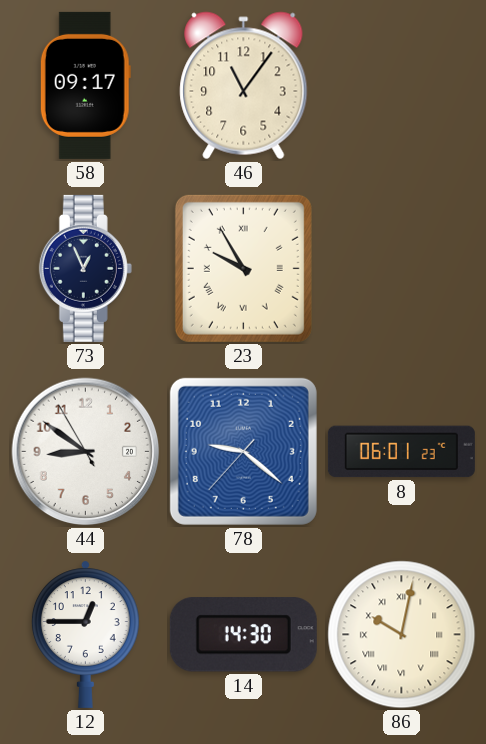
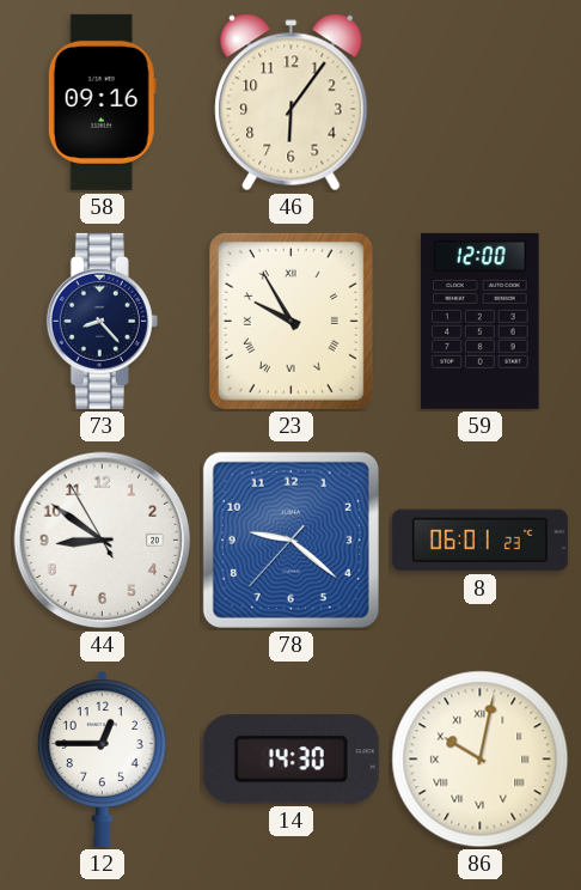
58: 09:17 -> 09:16 (102, 102)
46: 11:06 -> 6:06 (292, 103)
73: 12:56 -> 8:23 (102, 321)
59: none -> 12:00 (481, 321)
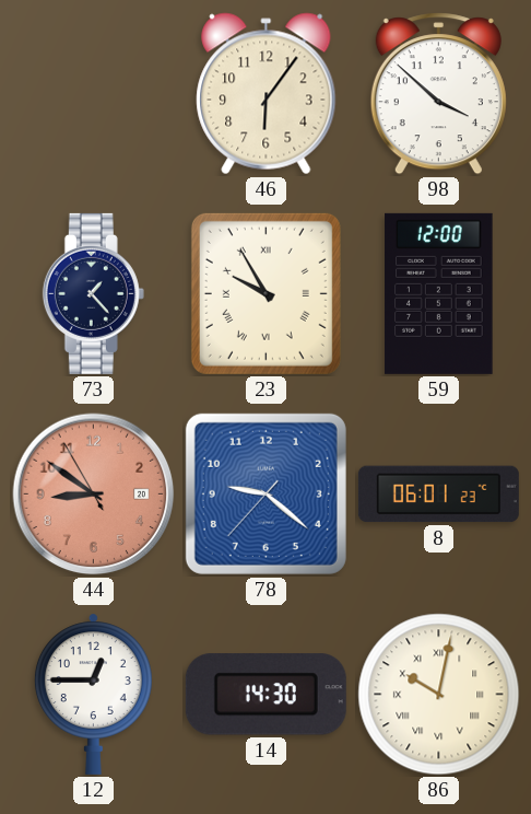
58: 09:16 -> none (102, 102)
98: none -> 3:52 (438, 94)
73: 8:23 -> 1:23 (93, 293)
44 dial: white -> salmon (94, 495)
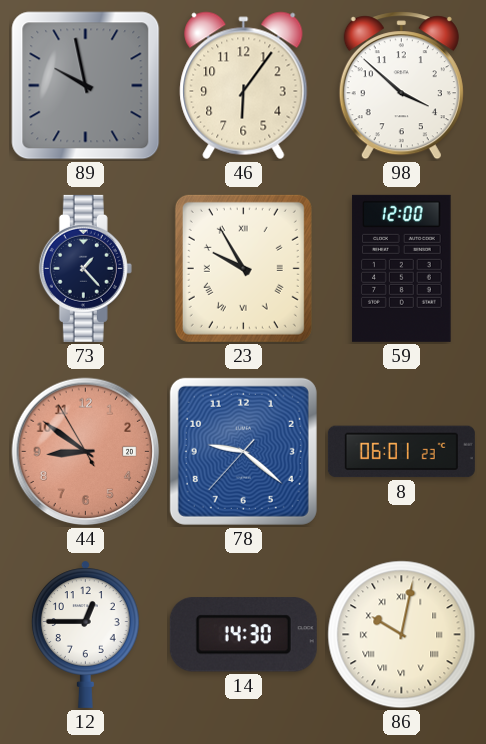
89: none -> 9:58 (86, 86)
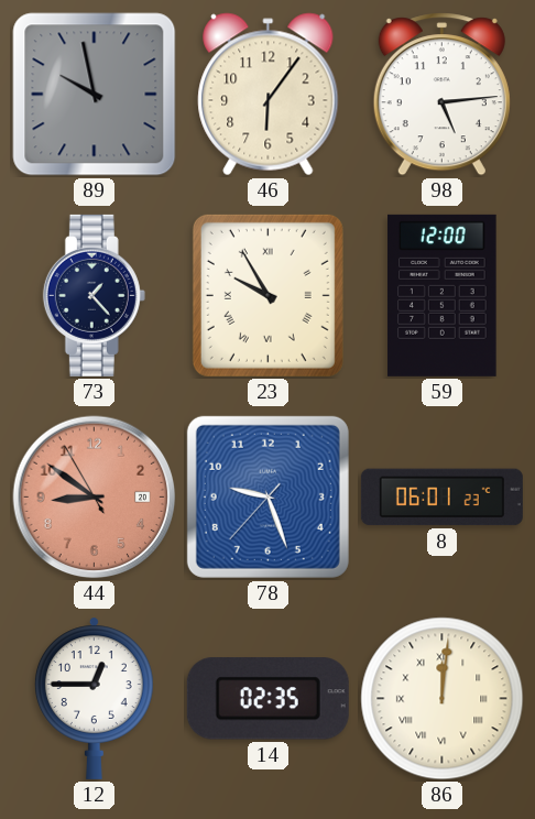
98: 3:52 -> 5:14 (441, 95)
78: 9:21 -> 9:26 (267, 496)
14: 14:30 -> 02:35 (267, 699)
86: 10:02 -> 12:01 (443, 699)
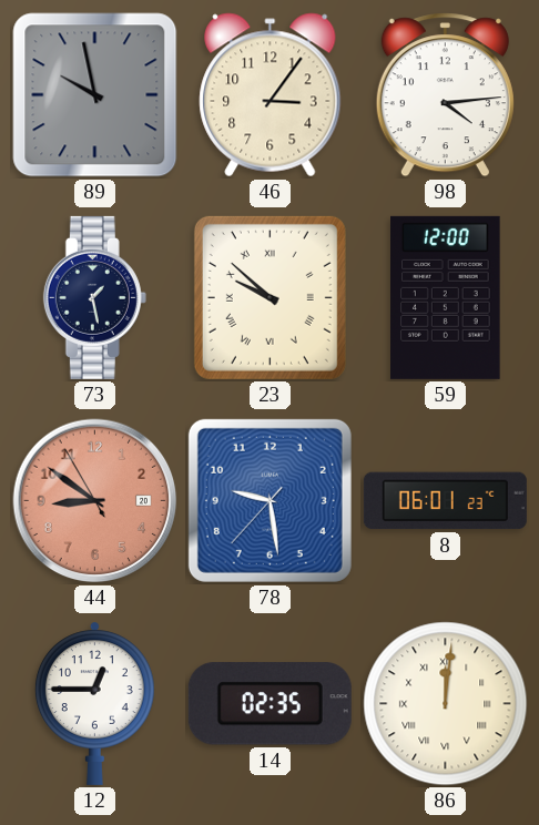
46: 6:06 -> 3:06 (271, 95)
98: 5:14 -> 4:14 (445, 95)
73: 1:23 -> 1:28 (94, 297)
23: 9:55 -> 9:52 (269, 297)
78: 9:26 -> 9:28 (269, 500)
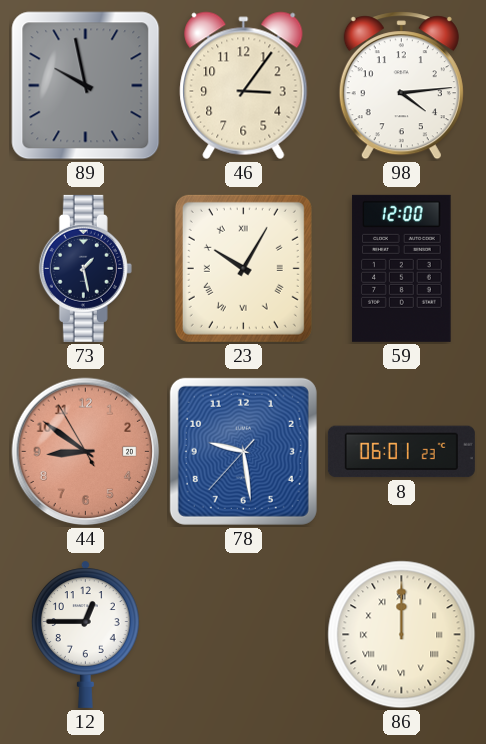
23: 9:52 -> 10:05 (243, 268)
14: 02:35 -> none (269, 704)
86: 12:01 -> 12:00 (402, 635)
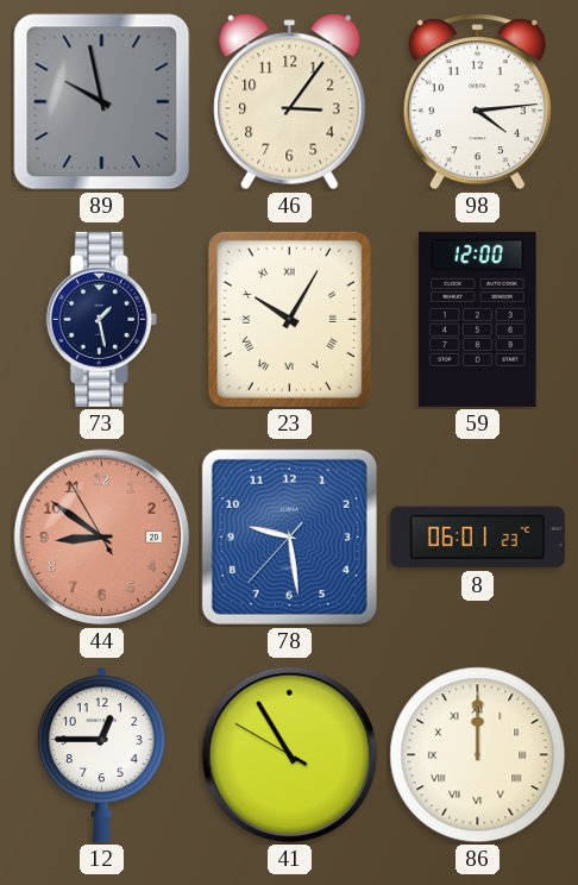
41: none -> 10:54 (290, 755)
